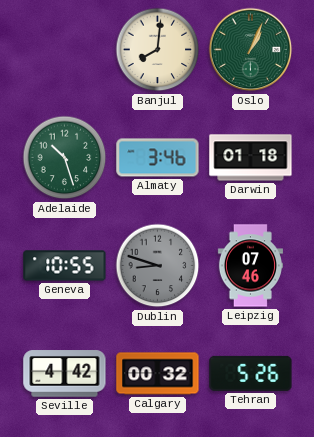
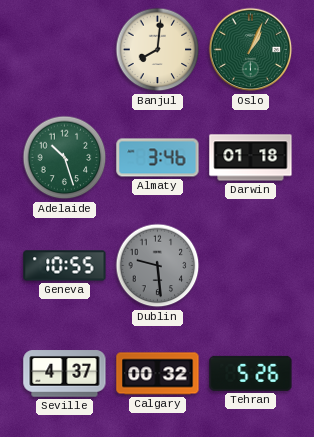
Dublin: 8:48 -> 9:29 (158, 266)
Leipzig: 07:46 -> none (250, 266)
Seville: 4:42 -> 4:37 (65, 374)
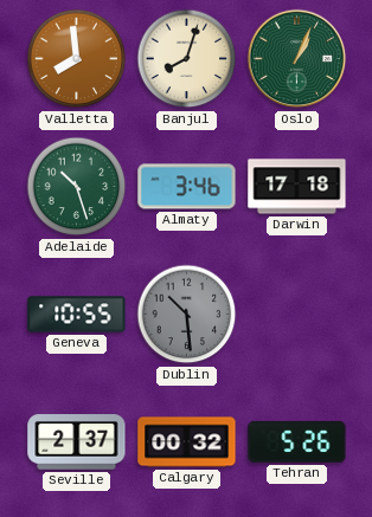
Valletta: none -> 7:59 (77, 59)
Banjul: 8:01 -> 8:03 (187, 59)
Darwin: 01:18 -> 17:18 (297, 187)
Dublin: 9:29 -> 10:29 (187, 315)
Seville: 4:37 -> 2:37 (77, 442)
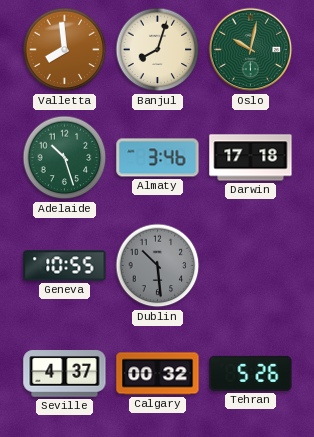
Oslo: 1:04 -> 10:02 (251, 50)
Seville: 2:37 -> 4:37 (65, 374)
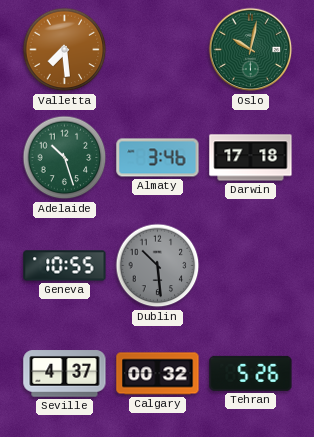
Valletta: 7:59 -> 7:29 (65, 50)
Banjul: 8:03 -> none (158, 50)
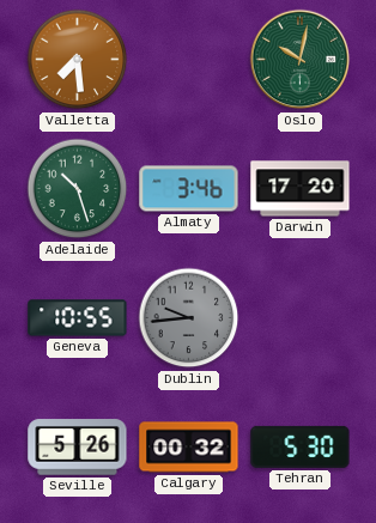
Darwin: 17:18 -> 17:20 (301, 189)
Dublin: 10:29 -> 9:44 (189, 318)
Seville: 4:37 -> 5:26 (78, 448)
Tehran: 5:26 -> 5:30 (301, 446)
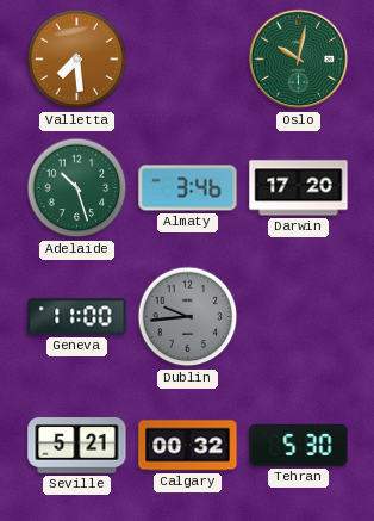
Geneva: 10:55 -> 11:00 (77, 317)
Seville: 5:26 -> 5:21 (77, 446)
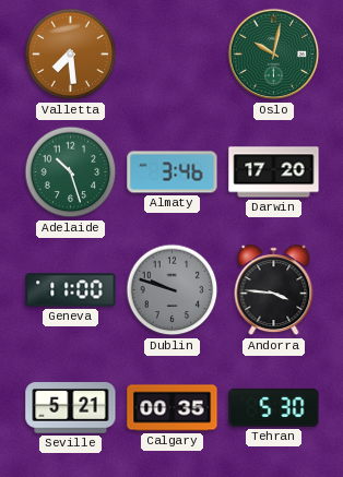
Dublin: 9:44 -> 9:48 (173, 290)
Andorra: none -> 3:46 (274, 290)
Calgary: 00:32 -> 00:35 (173, 408)
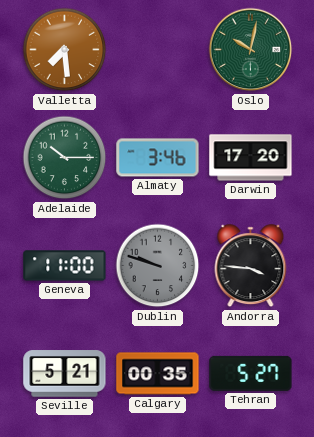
Adelaide: 10:27 -> 10:15 (65, 158)
Tehran: 5:30 -> 5:27 (251, 373)
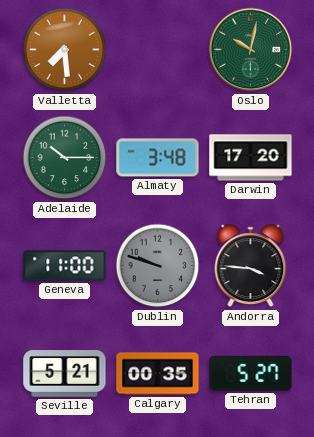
Almaty: 3:46 -> 3:48 (158, 158)
